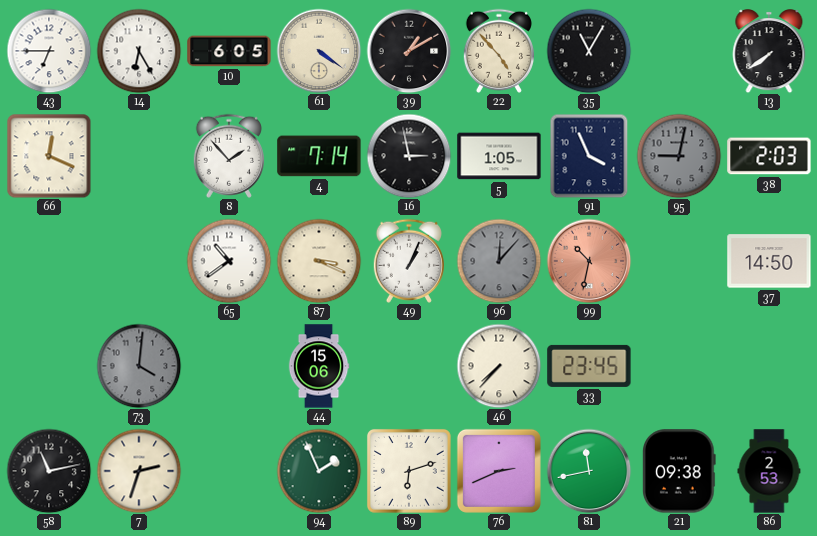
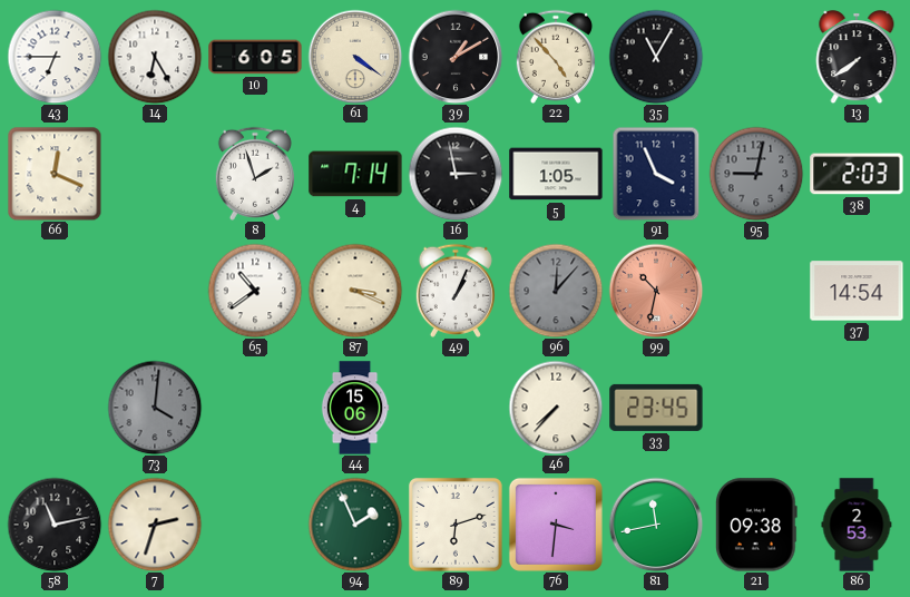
8: 1:53 -> 1:57 (255, 174)
37: 14:50 -> 14:54 (857, 291)
76: 2:41 -> 3:31 (556, 525)
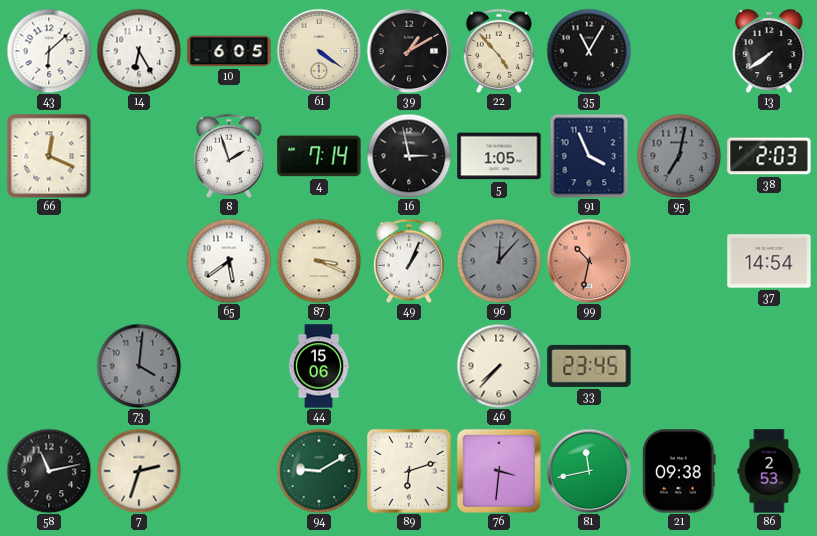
43: 6:45 -> 6:08 (49, 51)
95: 9:02 -> 7:02 (679, 156)
65: 10:39 -> 5:39 (229, 261)
94: 1:56 -> 9:10 (319, 471)
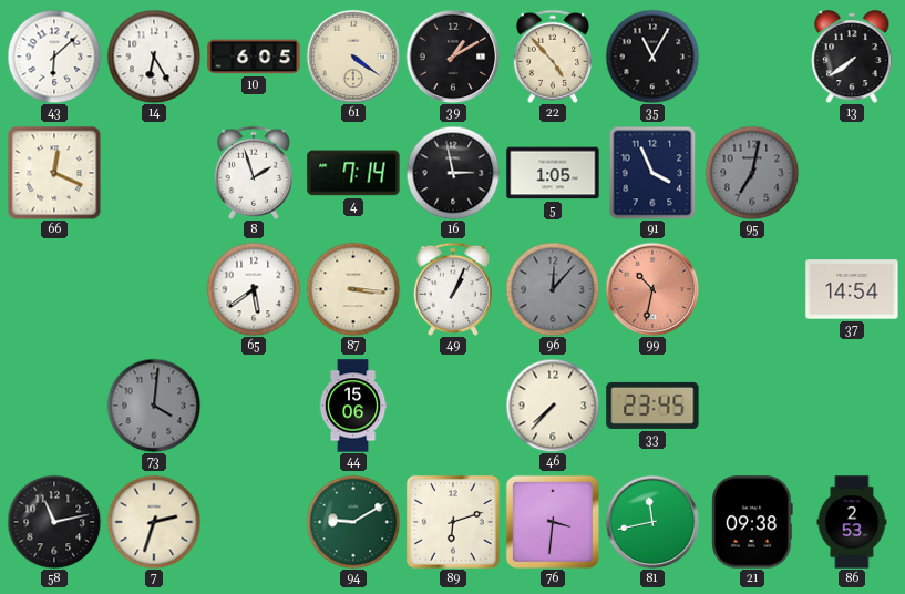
38: 2:03 -> none (769, 156)
87: 3:19 -> 3:16 (353, 289)
